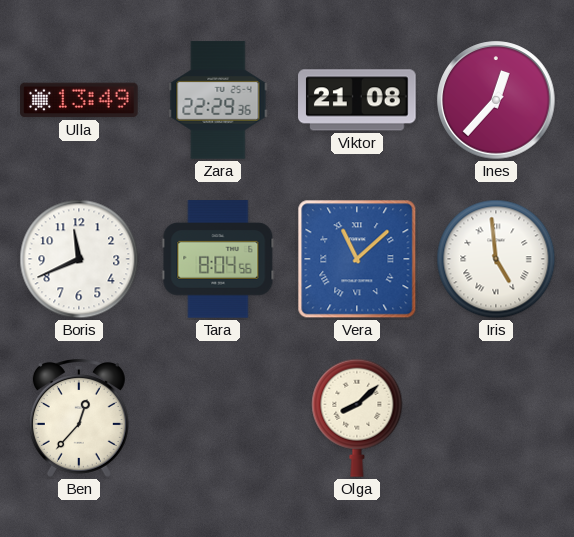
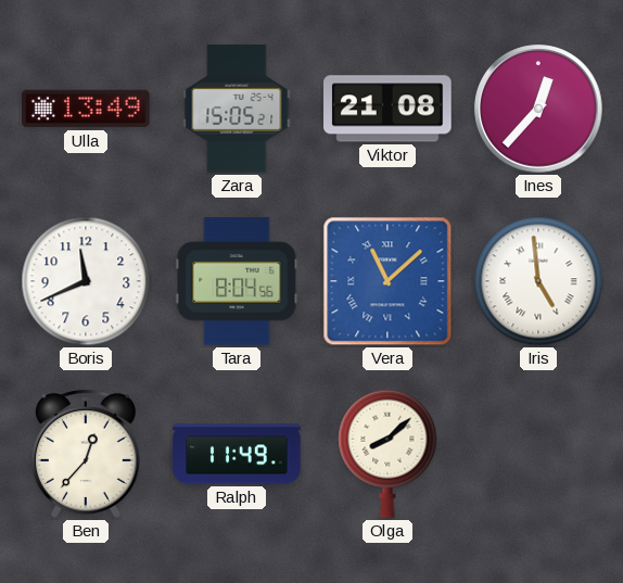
Zara: 22:29 -> 15:05 (237, 109)
Ralph: none -> 11:49 (237, 454)
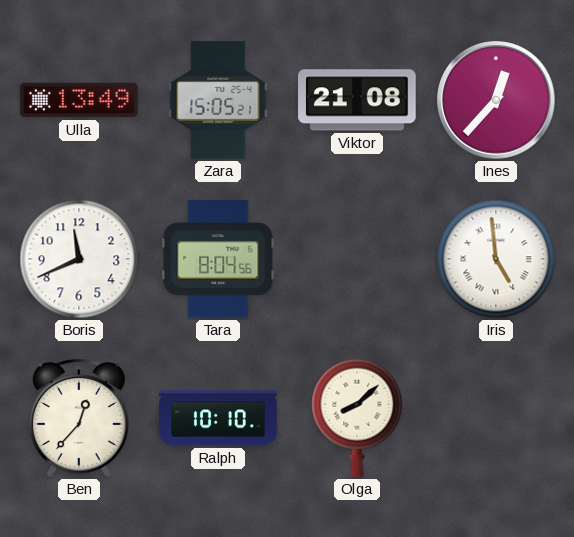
Vera: 11:08 -> none (387, 281)
Ralph: 11:49 -> 10:10 (218, 418)
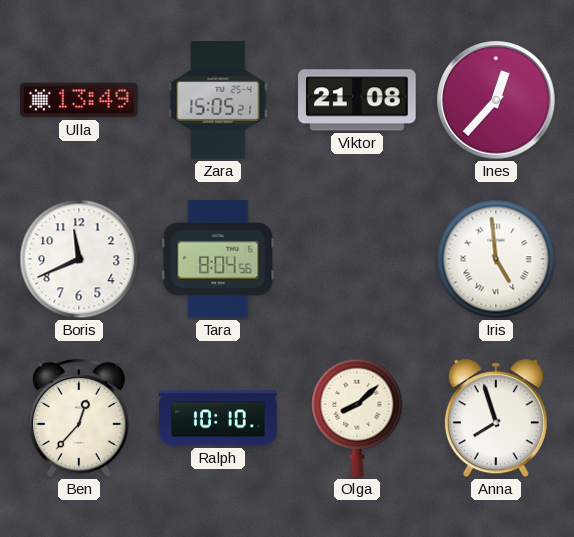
Anna: none -> 7:57 (496, 418)
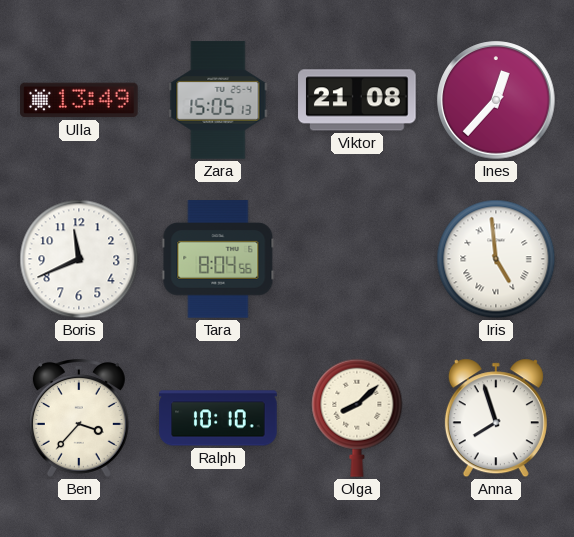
Zara: 15:05:21 -> 15:05:13 (218, 100)
Ben: 12:37 -> 3:37 (79, 419)
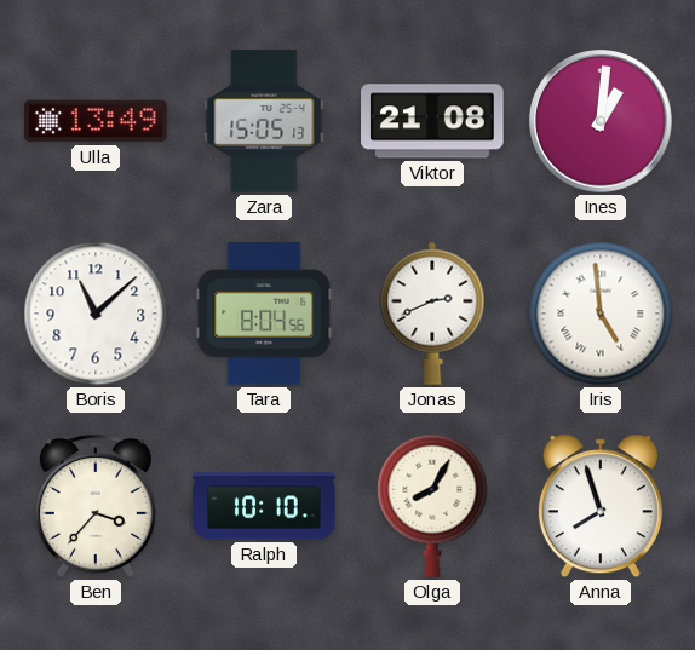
Ines: 12:37 -> 1:01 (601, 121)
Boris: 11:41 -> 11:08 (96, 314)
Jonas: none -> 2:41 (432, 314)
Olga: 8:08 -> 8:05 (432, 506)
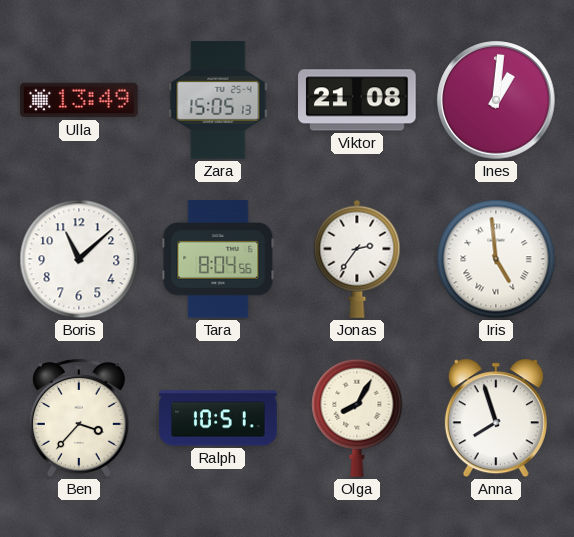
Jonas: 2:41 -> 2:36 (357, 259)
Ralph: 10:10 -> 10:51 (218, 418)
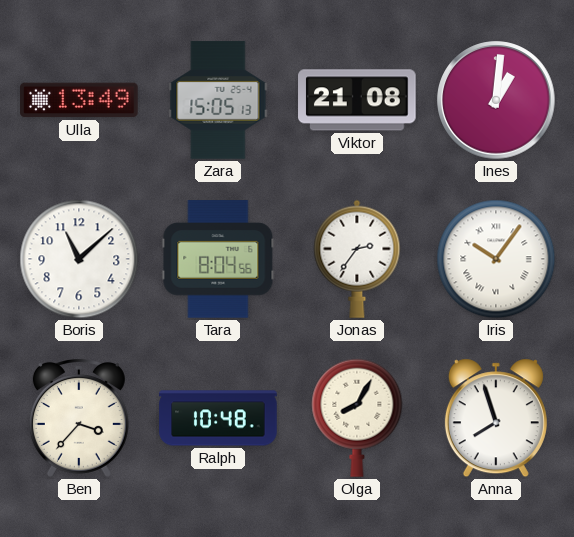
Iris: 4:59 -> 10:06 (496, 259)
Ralph: 10:51 -> 10:48 (218, 418)
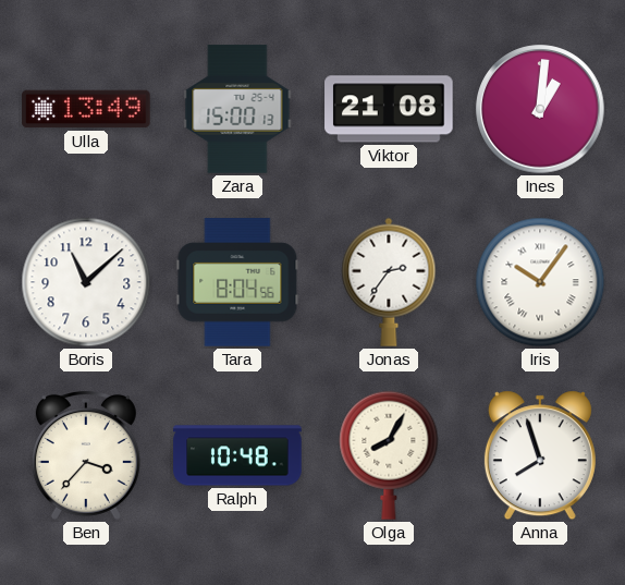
Zara: 15:05 -> 15:00 (237, 109)
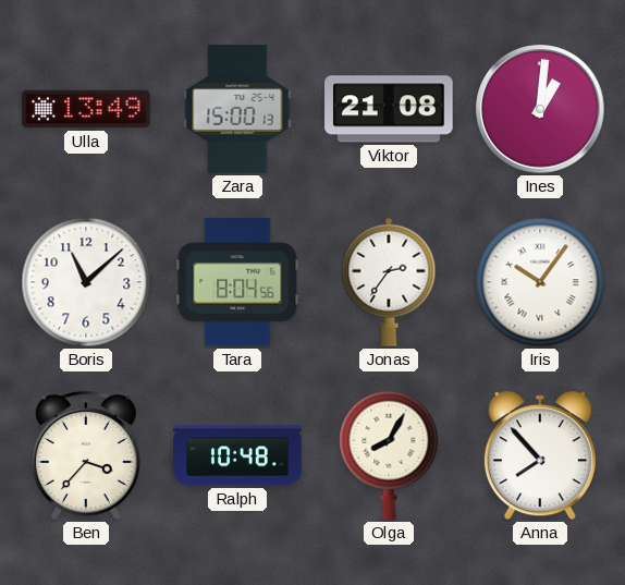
Anna: 7:57 -> 7:53 (540, 455)
